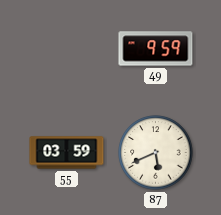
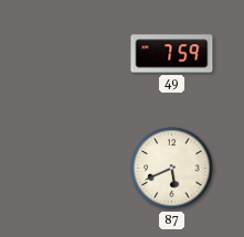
49: 9:59 -> 7:59 (172, 54)
55: 03:59 -> none (67, 153)
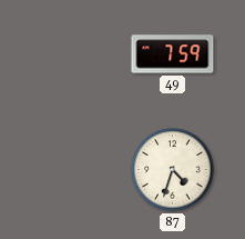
87: 5:41 -> 4:33 (173, 170)
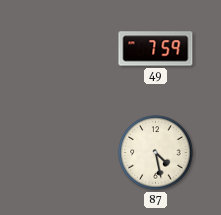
87: 4:33 -> 4:28 (156, 153)
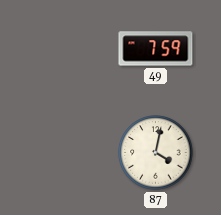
87: 4:28 -> 4:02 (156, 153)
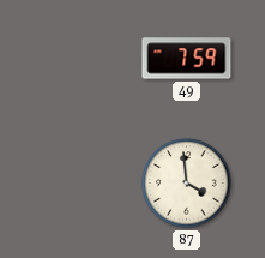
87: 4:02 -> 3:59 (187, 184)
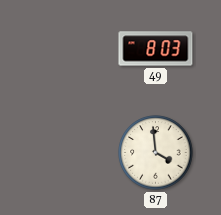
49: 7:59 -> 8:03 (156, 49)
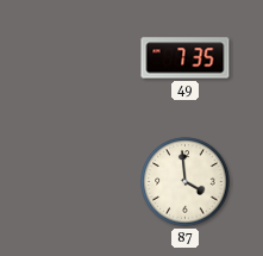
49: 8:03 -> 7:35 (186, 58)
